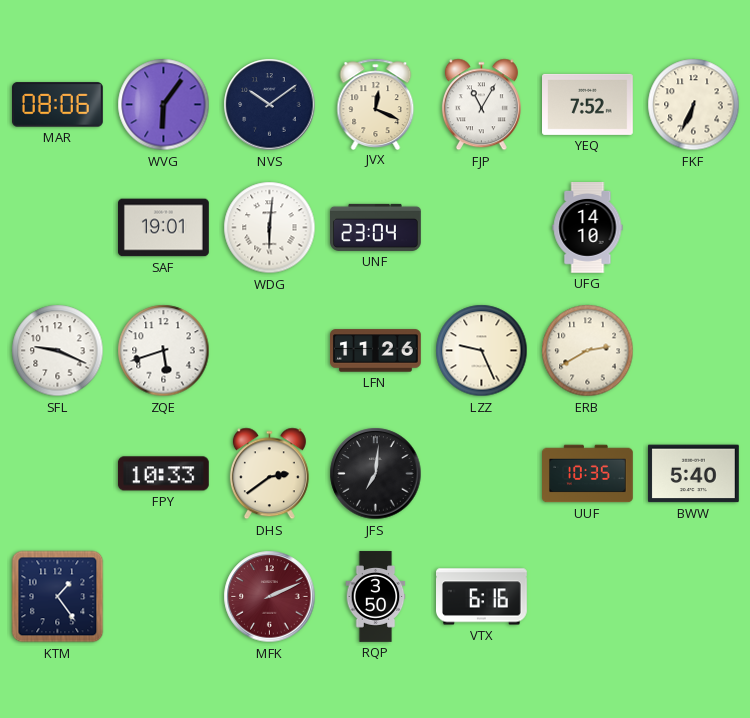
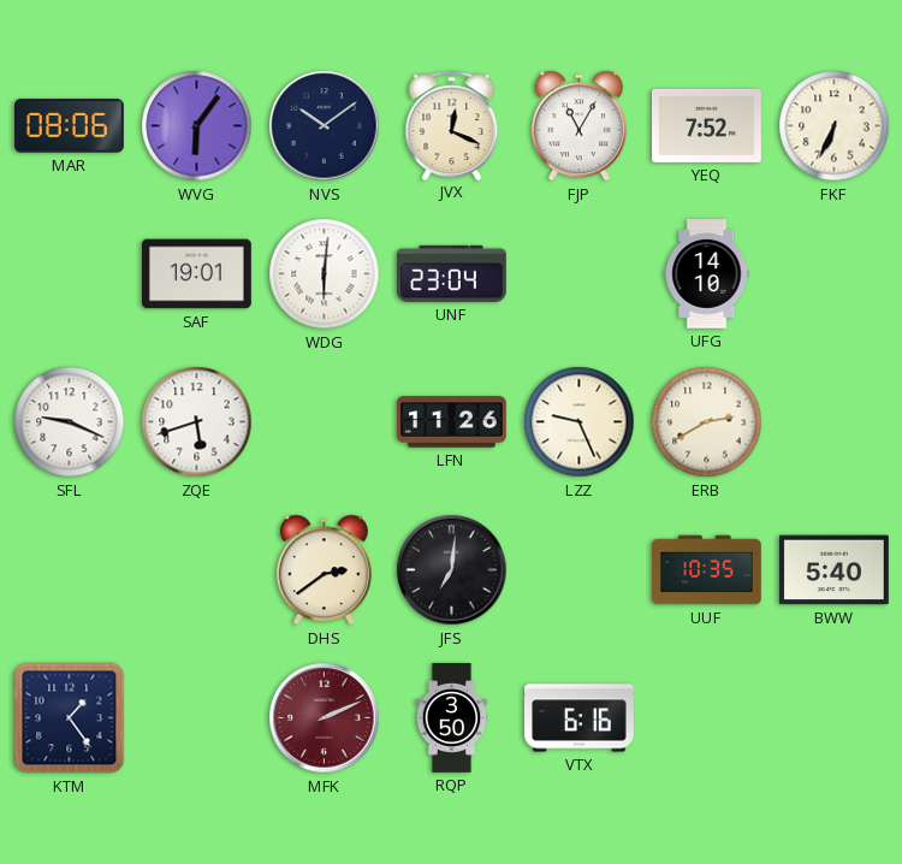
FPY: 10:33 -> none (163, 474)
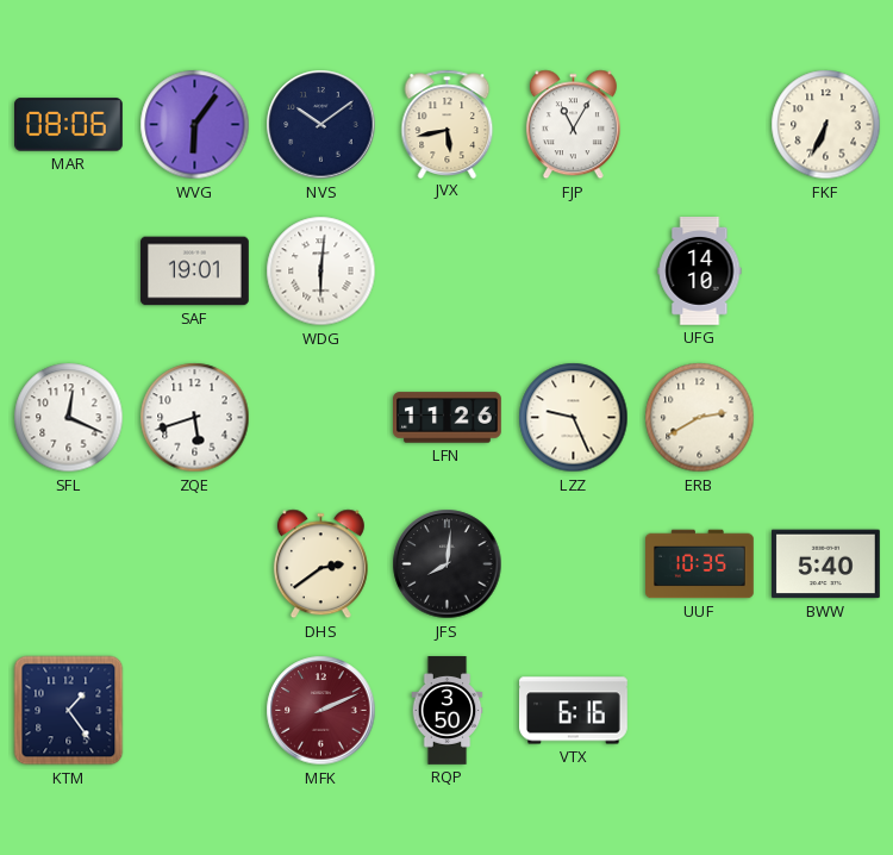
JVX: 12:19 -> 5:43 (448, 124)
YEQ: 7:52 -> none (707, 125)
UNF: 23:04 -> none (452, 273)
SFL: 9:19 -> 12:19 (69, 418)
JFS: 7:01 -> 8:01 (448, 564)
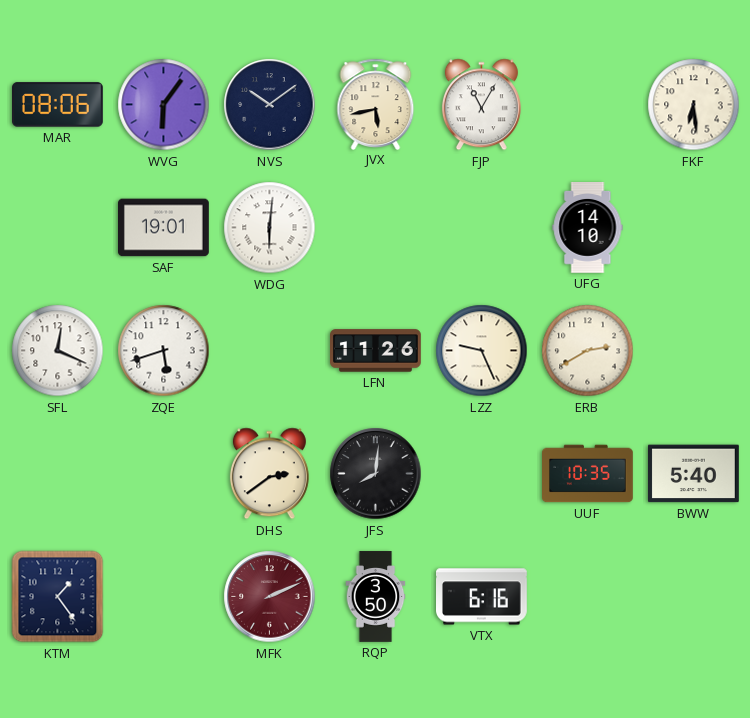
FKF: 6:34 -> 6:29 (694, 105)
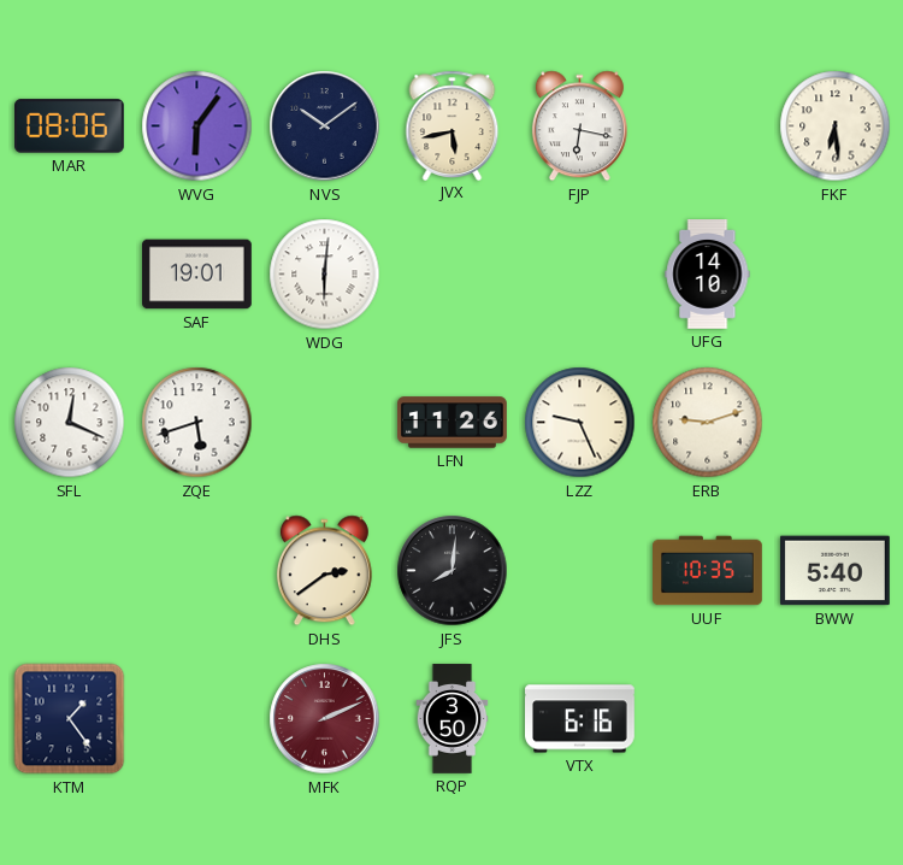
FJP: 11:05 -> 6:17 (579, 126)
ERB: 2:40 -> 9:12 (708, 423)
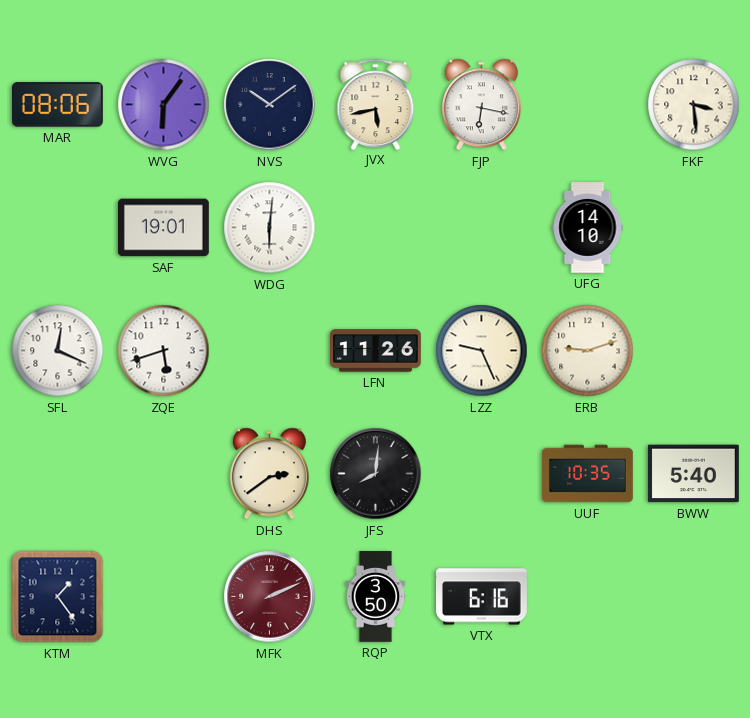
FKF: 6:29 -> 3:29 (694, 105)
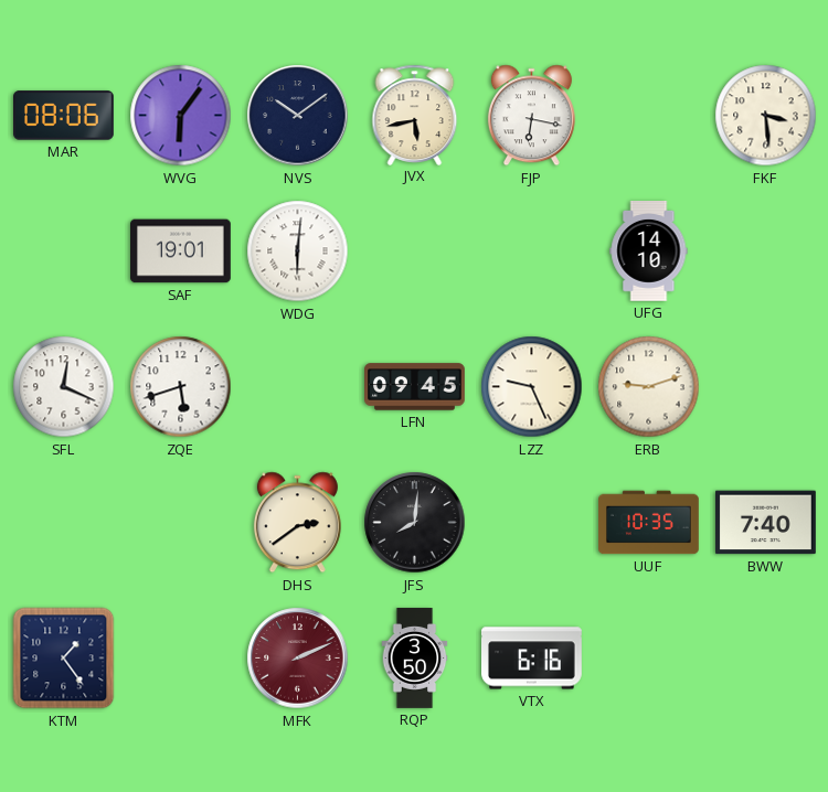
LFN: 11:26 -> 09:45 (415, 387)
BWW: 5:40 -> 7:40 (766, 523)
